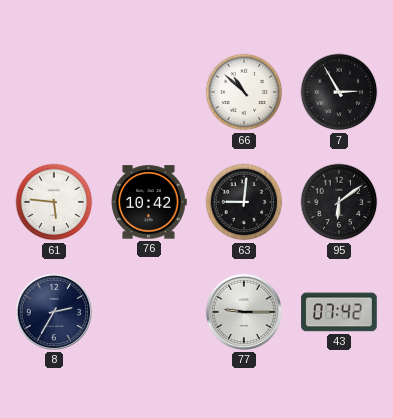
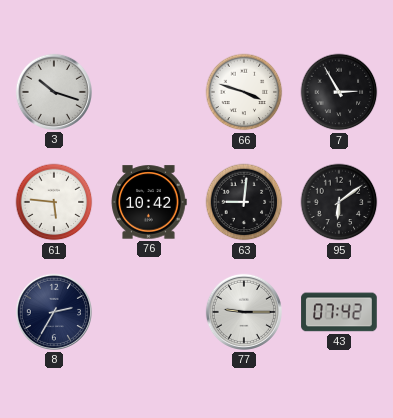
3: none -> 10:18 (54, 92)
66: 10:52 -> 3:48 (244, 92)
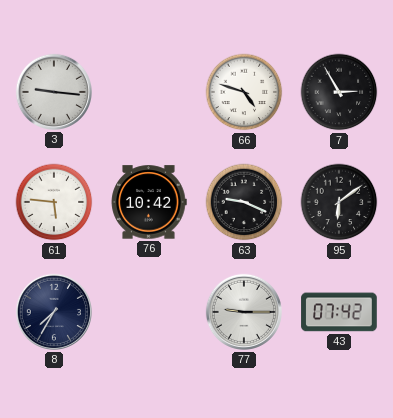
3: 10:18 -> 9:16 (54, 92)
66: 3:48 -> 4:48 (244, 92)
63: 9:01 -> 9:19 (244, 202)
8: 2:35 -> 7:35 (54, 312)
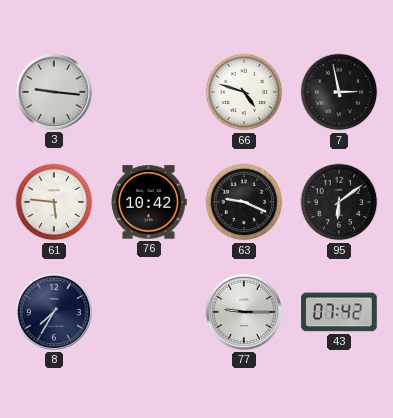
7: 2:55 -> 2:58 (339, 92)
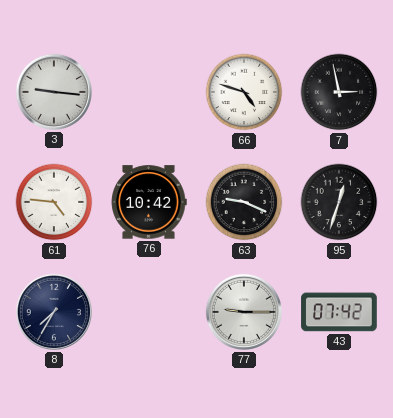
61: 5:46 -> 4:46 (54, 202)
95: 6:09 -> 12:33 (339, 202)
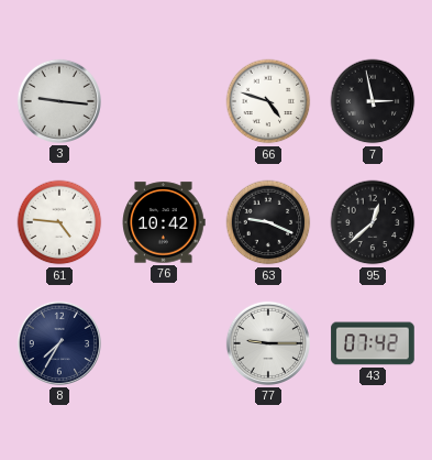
95: 12:33 -> 12:38 (373, 222)
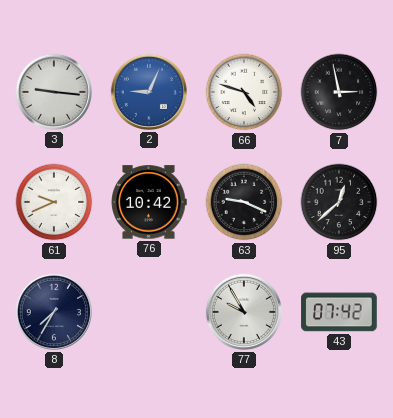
2: none -> 9:04 (149, 92)
61: 4:46 -> 9:41 (54, 202)
77: 9:15 -> 9:55 (244, 312)
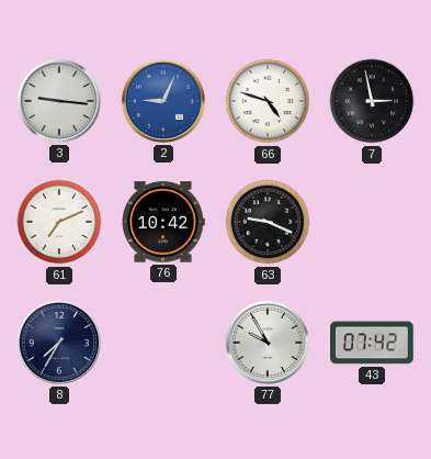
61: 9:41 -> 7:11 (59, 222)
95: 12:38 -> none (339, 202)
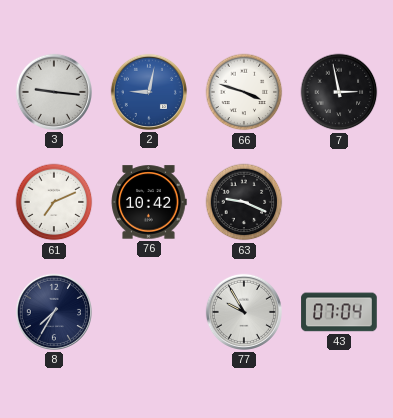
2: 9:04 -> 9:02 (149, 92)
66: 4:48 -> 3:48 (244, 92)
43: 07:42 -> 07:04 (339, 312)
